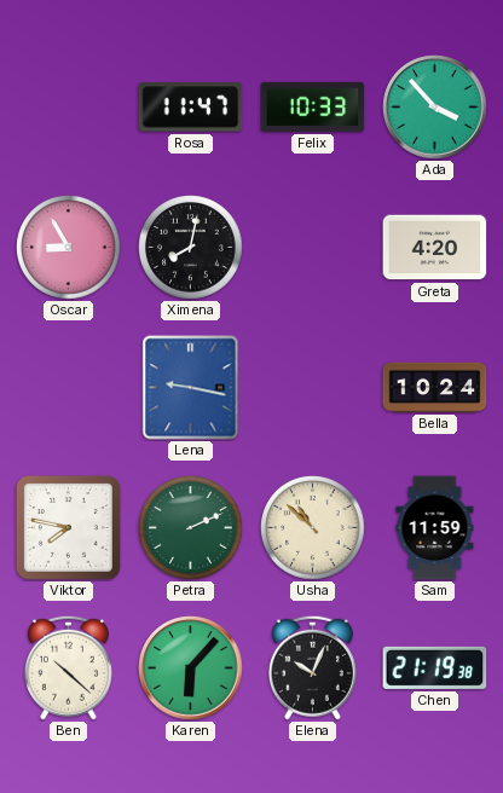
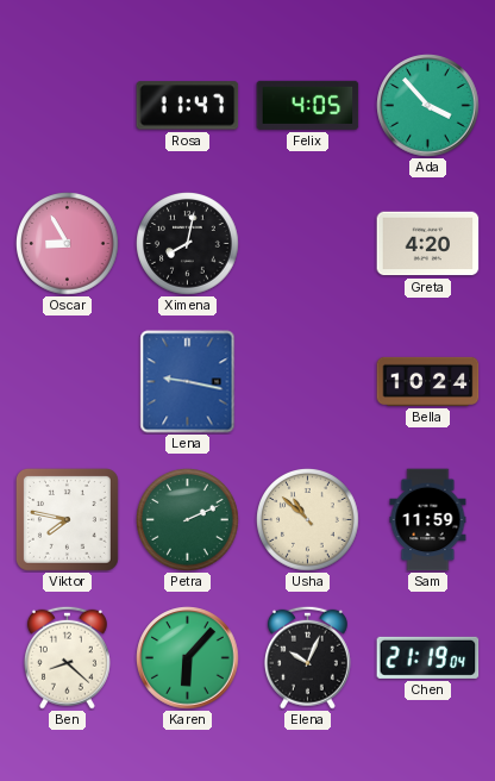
Felix: 10:33 -> 4:05 (308, 105)
Ben: 10:22 -> 8:22 (67, 657)
Chen: 21:19:38 -> 21:19:04 (428, 657)
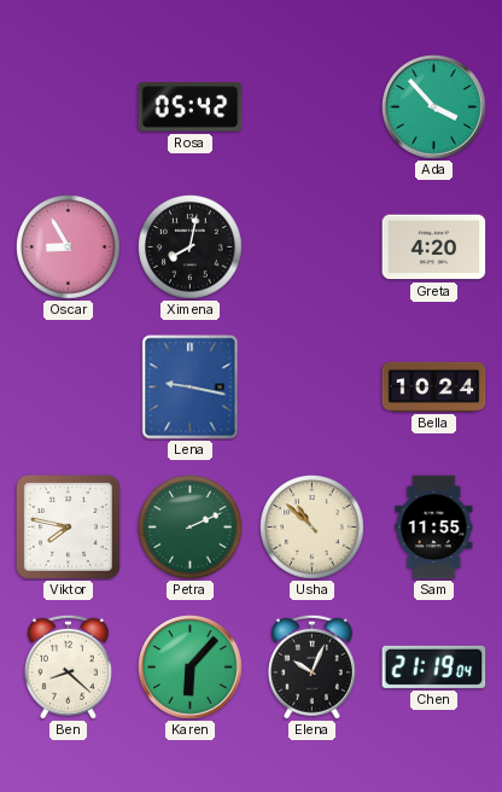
Rosa: 11:47 -> 05:42 (191, 107)
Felix: 4:05 -> none (308, 105)
Sam: 11:59 -> 11:55 (434, 528)
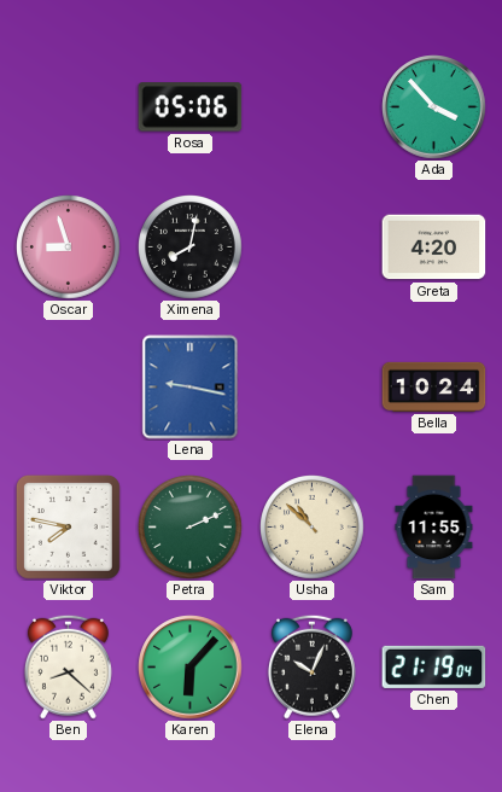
Rosa: 05:42 -> 05:06 (191, 107)
Oscar: 8:55 -> 8:57 (69, 247)
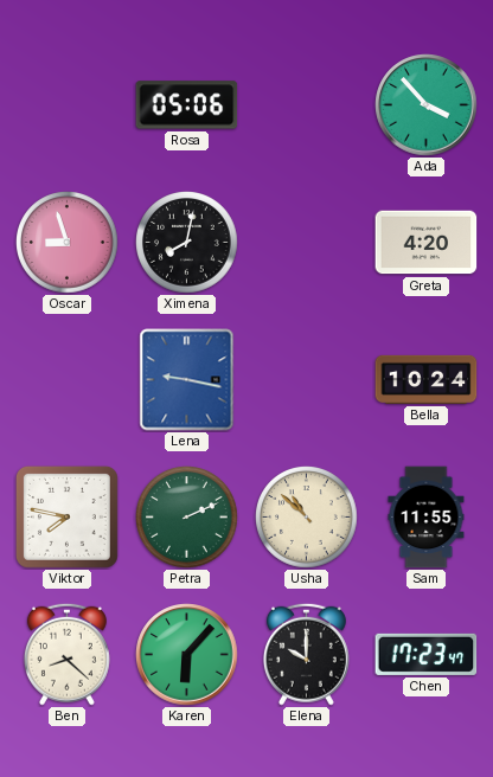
Elena: 10:04 -> 10:00 (306, 654)
Chen: 21:19 -> 17:23 (427, 654)
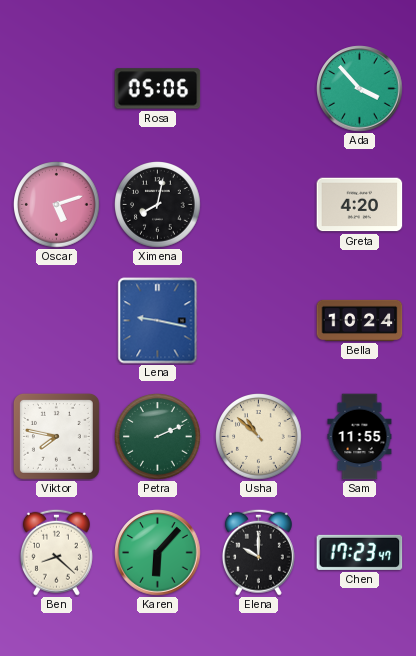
Oscar: 8:57 -> 5:12 (57, 205)
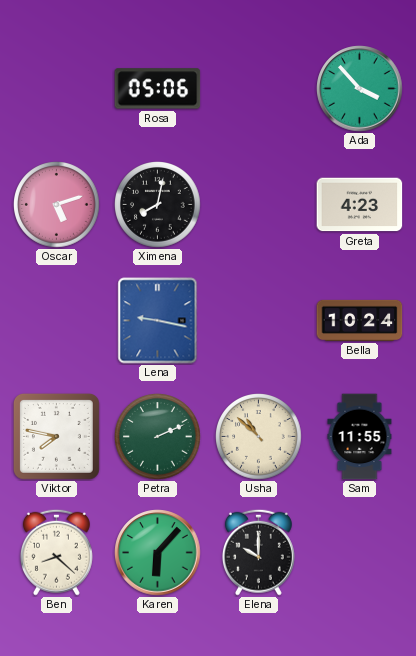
Greta: 4:20 -> 4:23 (360, 205)
Chen: 17:23 -> none (360, 552)
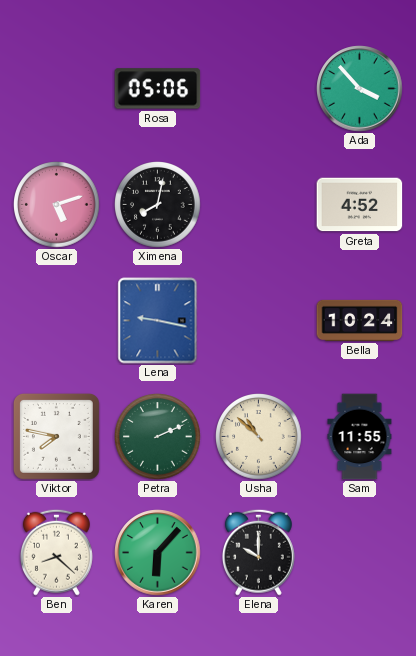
Greta: 4:23 -> 4:52 (360, 205)
